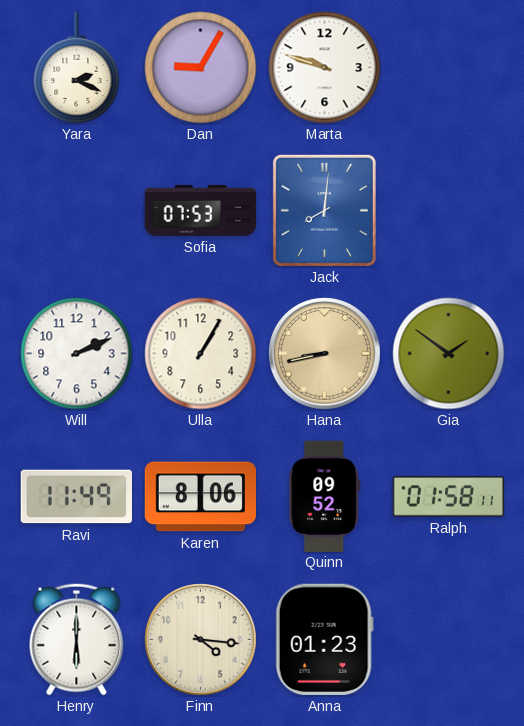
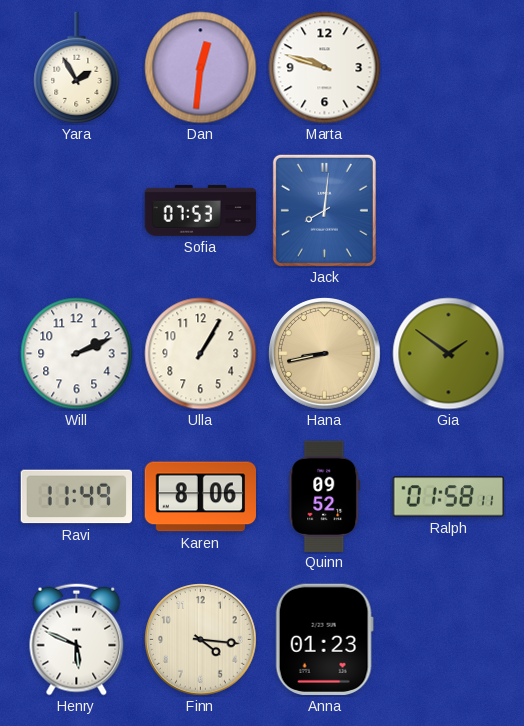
Yara: 2:19 -> 1:55 (77, 68)
Dan: 9:05 -> 12:31 (201, 68)
Henry: 6:00 -> 5:49 (77, 640)
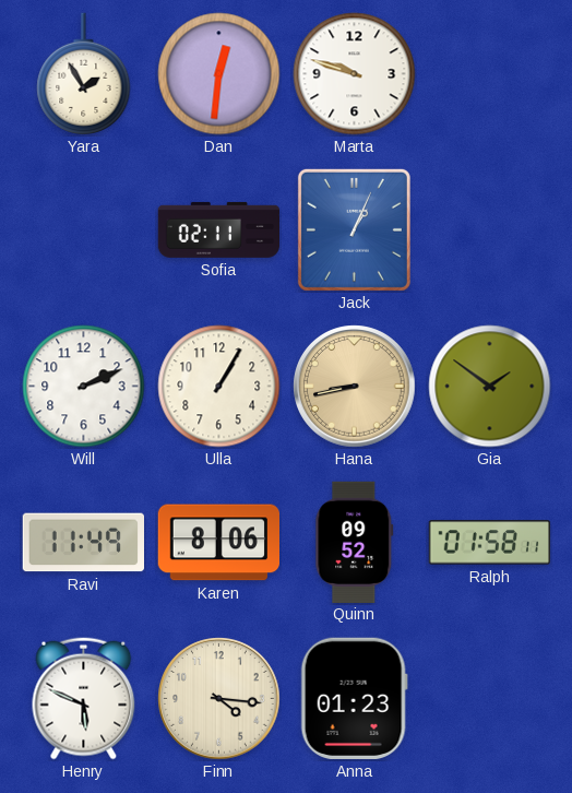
Sofia: 07:53 -> 02:11 (219, 229)
Jack: 8:01 -> 1:04 (354, 229)
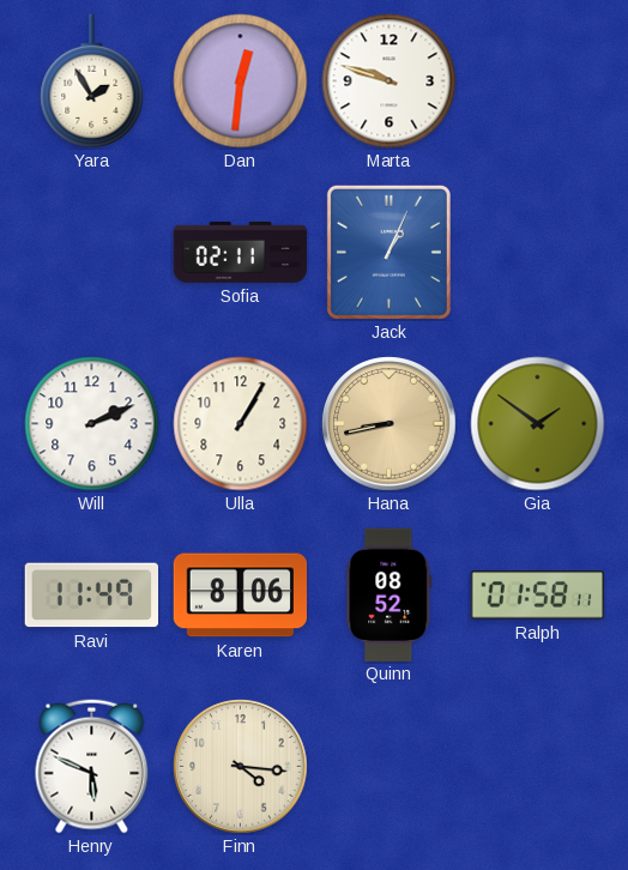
Quinn: 09:52 -> 08:52 (390, 594)
Anna: 01:23 -> none (354, 698)
